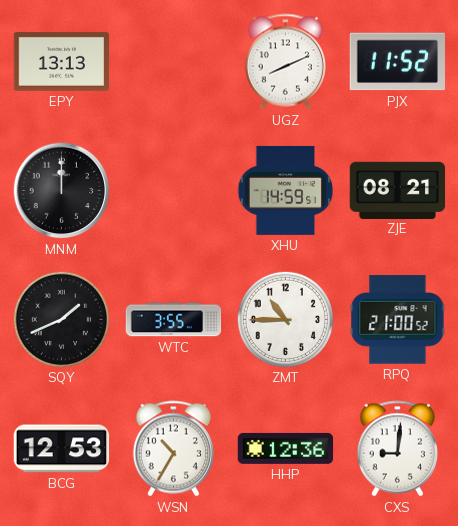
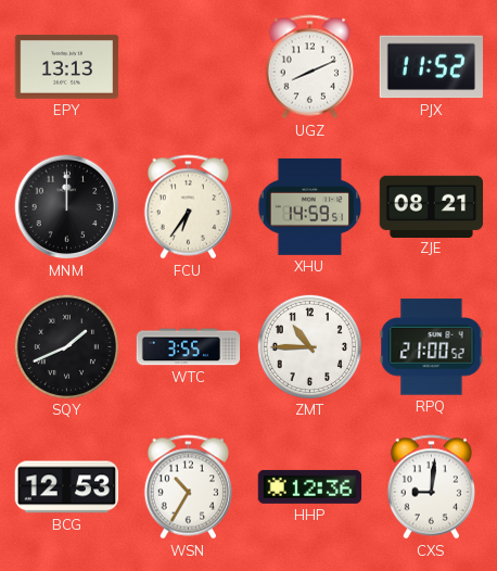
FCU: none -> 6:36 (188, 207)
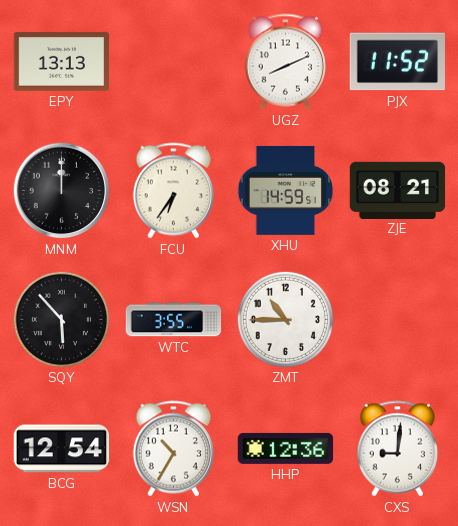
SQY: 1:41 -> 5:53 (61, 319)
RPQ: 21:00 -> none (432, 347)
BCG: 12:53 -> 12:54 (62, 449)
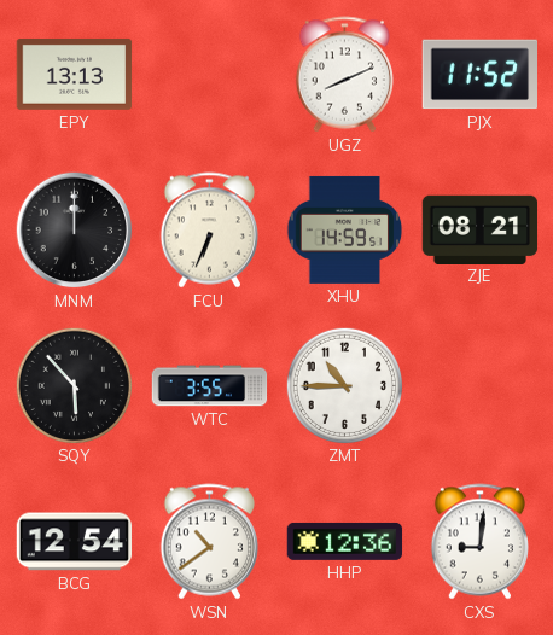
FCU: 6:36 -> 6:34 (209, 231)
WSN: 10:35 -> 10:39 (209, 542)
